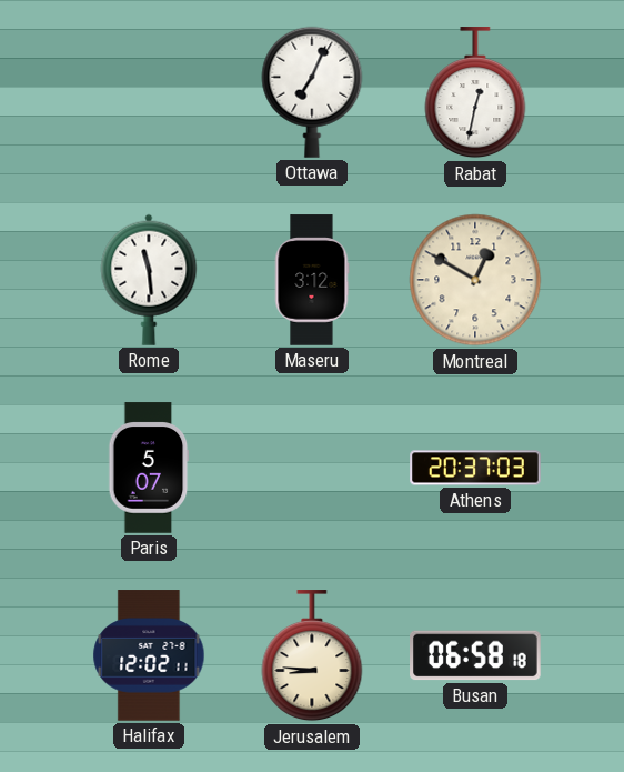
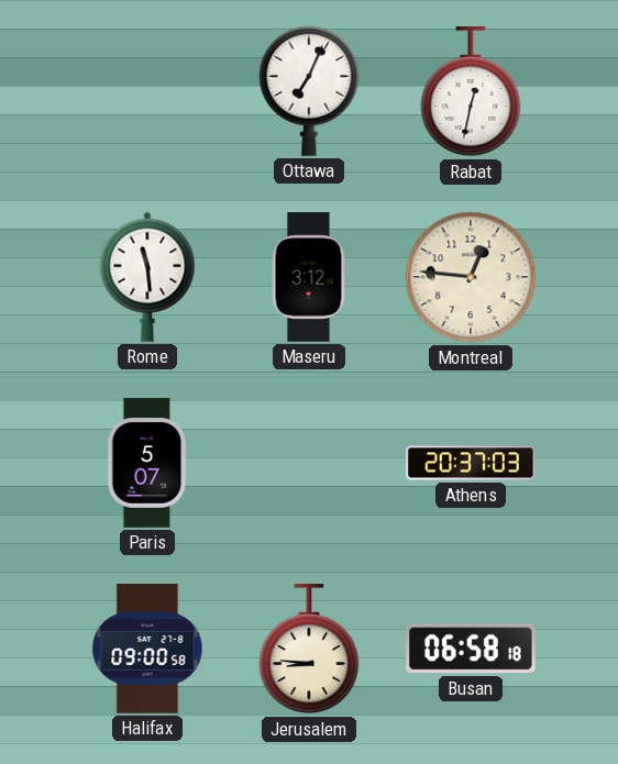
Montreal: 12:50 -> 12:46 (471, 277)
Halifax: 12:02 -> 09:00 (147, 649)
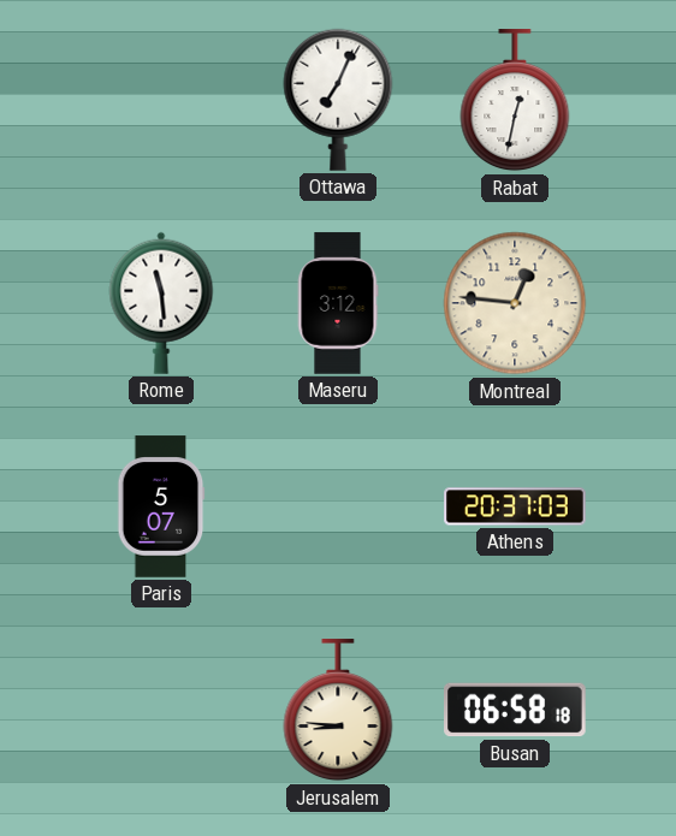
Halifax: 09:00 -> none (147, 649)
